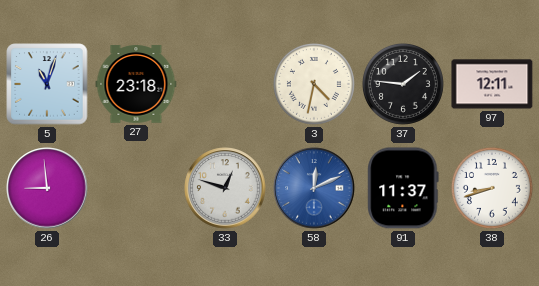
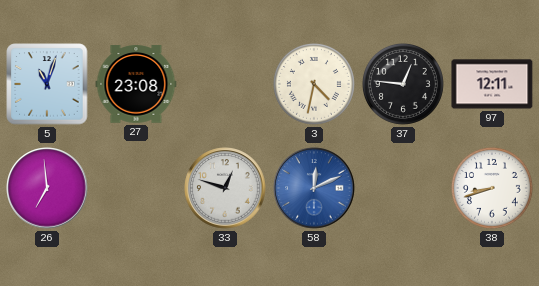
27: 23:18 -> 23:08 (136, 84)
37: 1:46 -> 12:46 (403, 84)
26: 8:59 -> 6:59 (47, 188)
91: 11:37 -> none (403, 188)
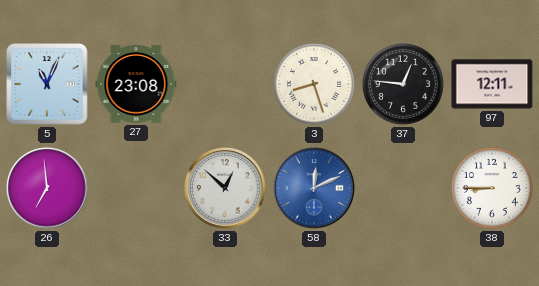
5: 11:03 -> 11:04 (47, 84)
3: 4:32 -> 8:27 (314, 84)
33: 12:48 -> 12:52 (225, 188)
38: 8:42 -> 8:45 (492, 188)
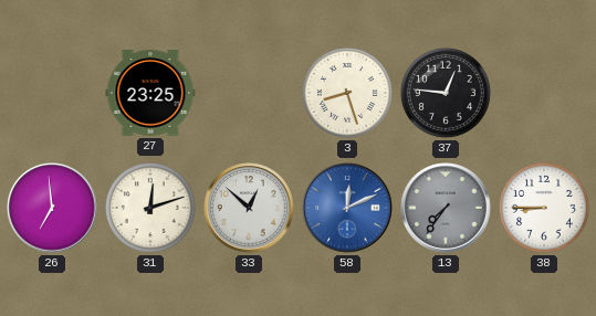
5: 11:04 -> none (47, 84)
27: 23:08 -> 23:25 (150, 93)
97: 12:11 -> none (492, 84)
31: none -> 12:12 (150, 208)
13: none -> 7:36 (446, 208)
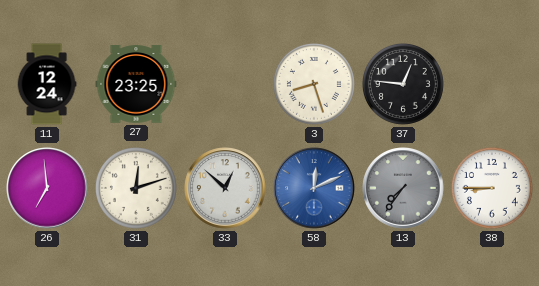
11: none -> 12:24 (47, 84)
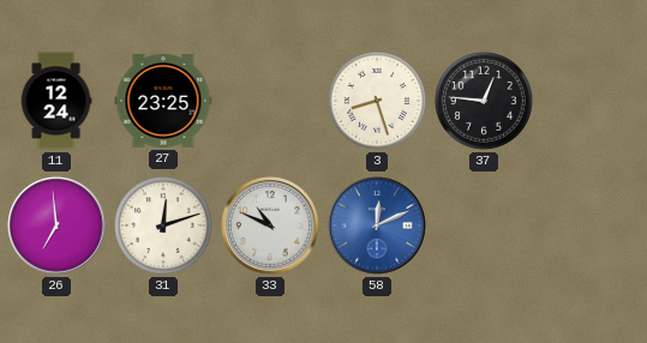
33: 12:52 -> 10:49 (270, 225)
13: 7:36 -> none (403, 188)
38: 8:45 -> none (492, 188)
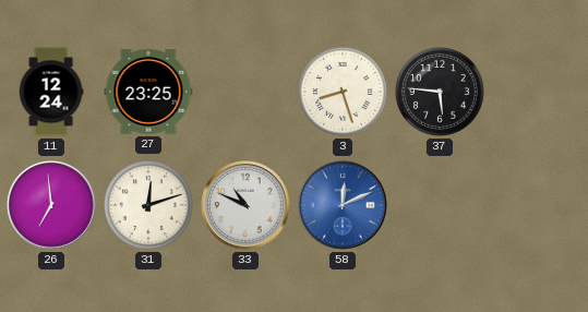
37: 12:46 -> 5:46 (440, 92)
